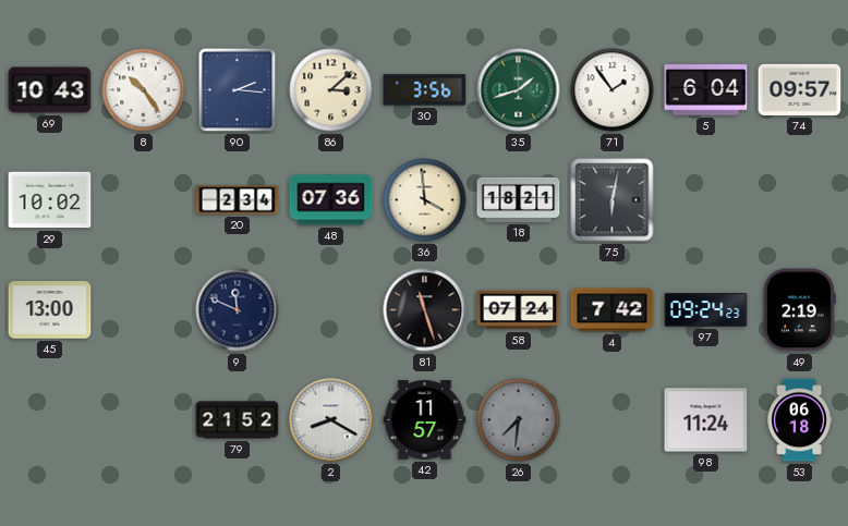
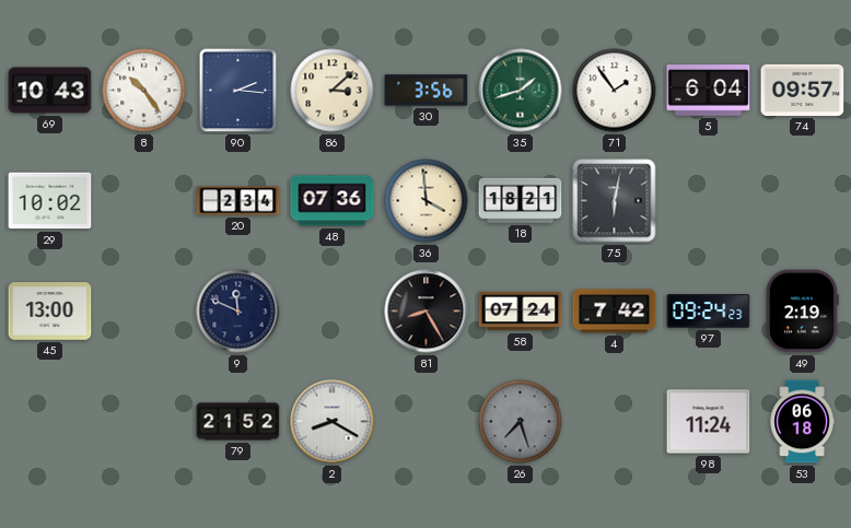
81: 11:27 -> 8:25 (427, 312)
42: 11:57 -> none (425, 420)
26: 7:31 -> 7:27 (521, 422)
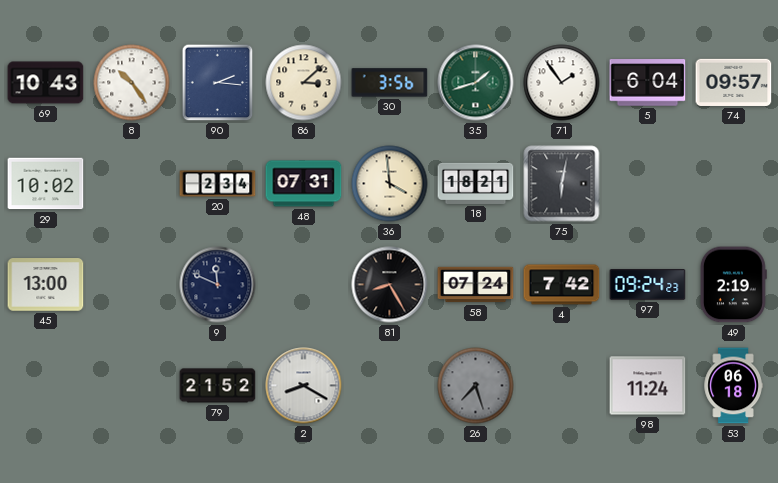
48: 07:36 -> 07:31 (304, 184)
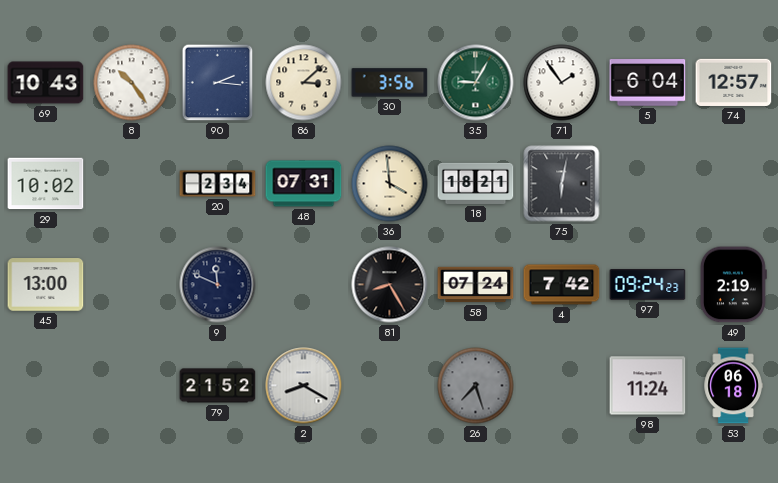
35: 1:42 -> 9:05 (476, 83)
74: 09:57 -> 12:57 (734, 82)
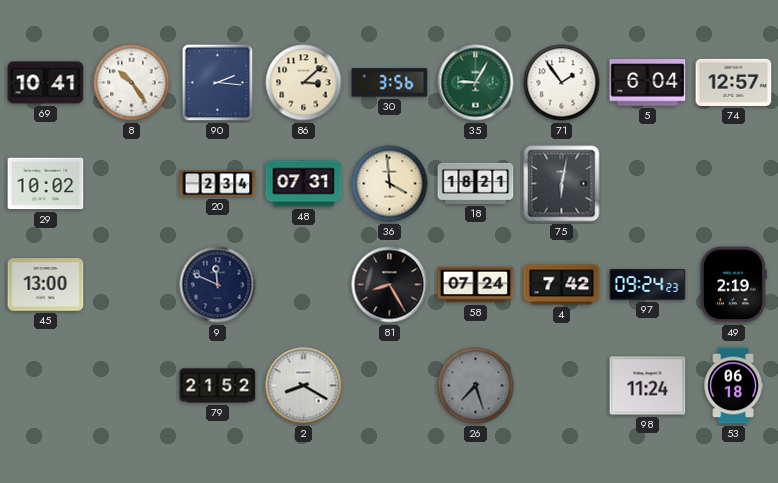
69: 10:43 -> 10:41 (46, 83)
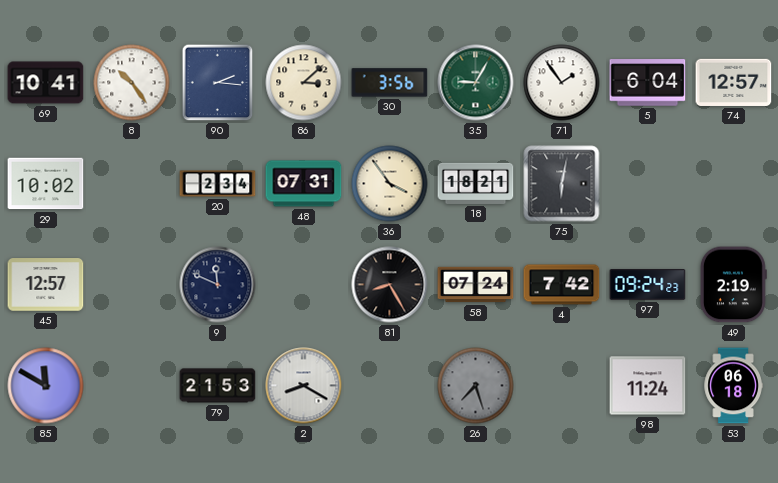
36: 3:59 -> 3:54 (390, 184)
45: 13:00 -> 12:57 (46, 285)
85: none -> 11:50 (46, 386)
79: 21:52 -> 21:53 (218, 386)
